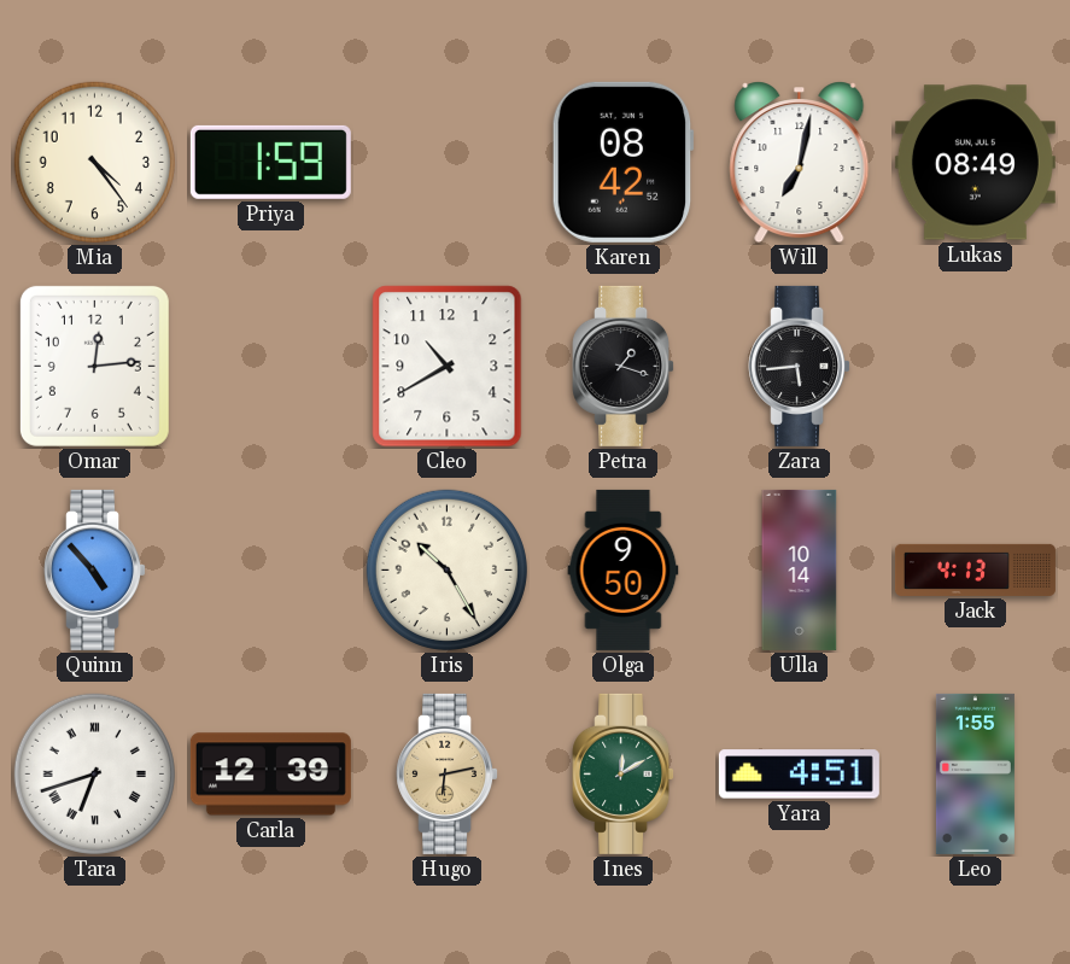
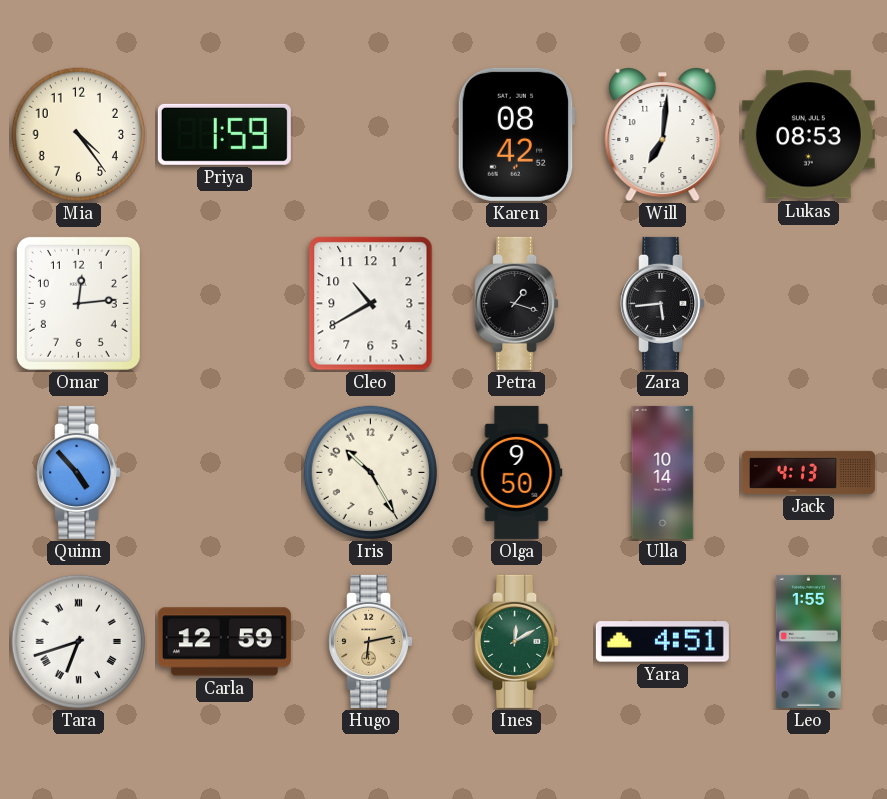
Will: 7:02 -> 7:01 (663, 135)
Lukas: 08:49 -> 08:53 (808, 135)
Carla: 12:39 -> 12:59 (224, 642)
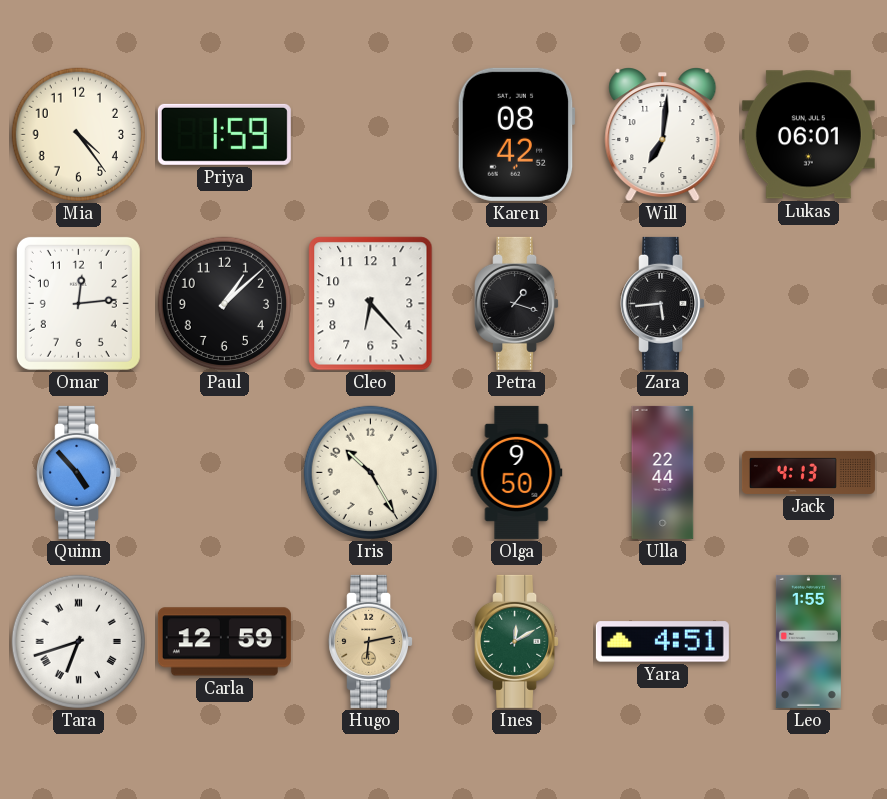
Lukas: 08:53 -> 06:01 (808, 135)
Paul: none -> 1:08 (224, 303)
Cleo: 10:40 -> 6:23 (371, 304)
Ulla: 10:14 -> 22:44 (663, 472)
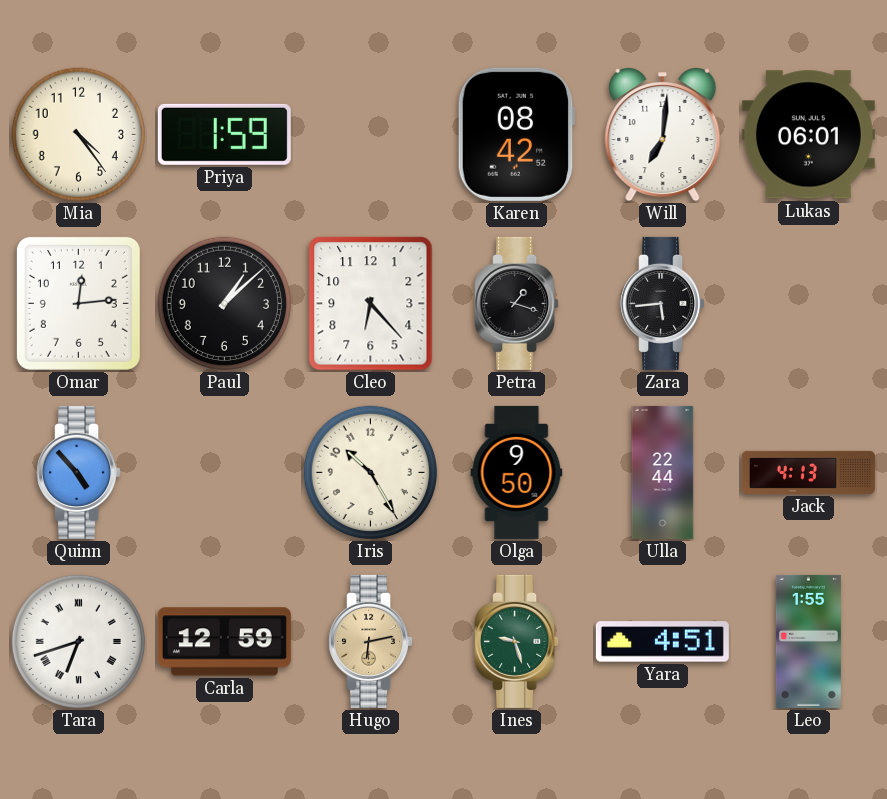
Ines: 12:10 -> 9:27 (517, 641)
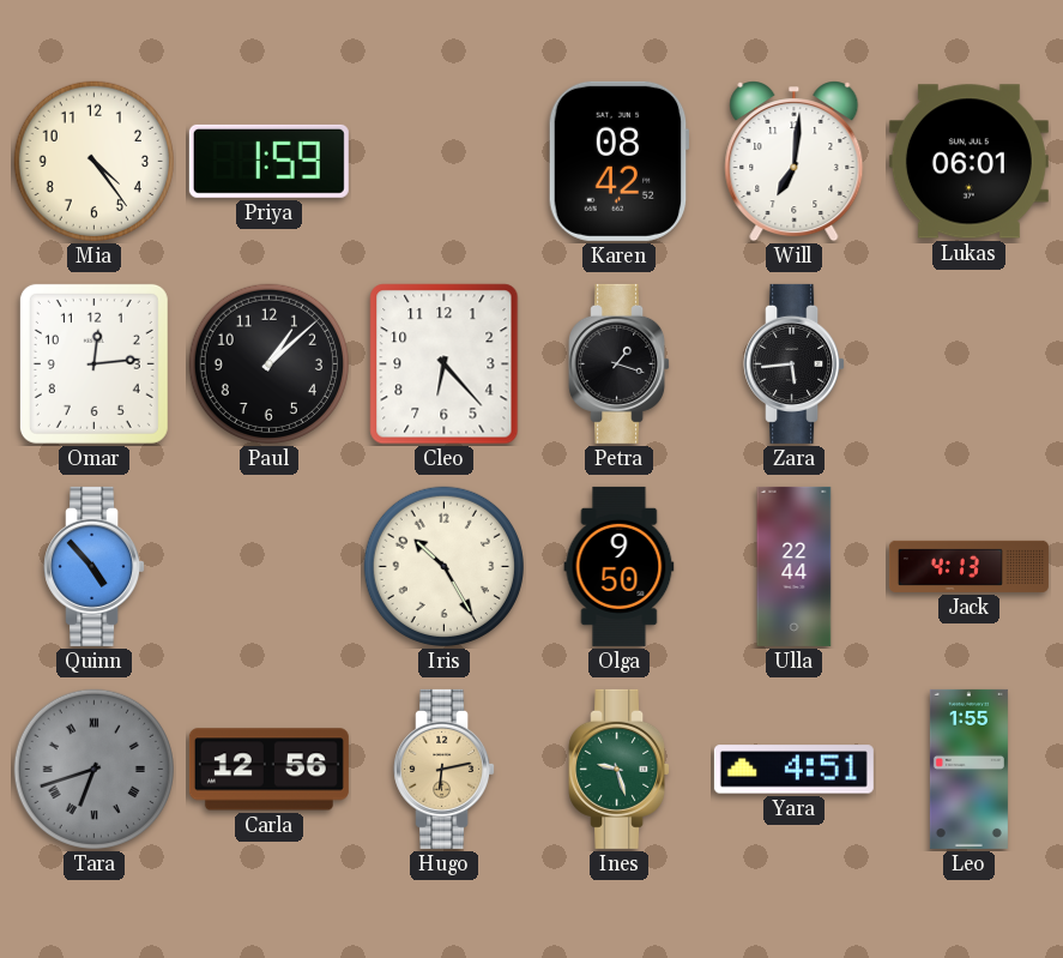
Tara dial: white -> grey (93, 769)
Carla: 12:59 -> 12:56 (268, 770)
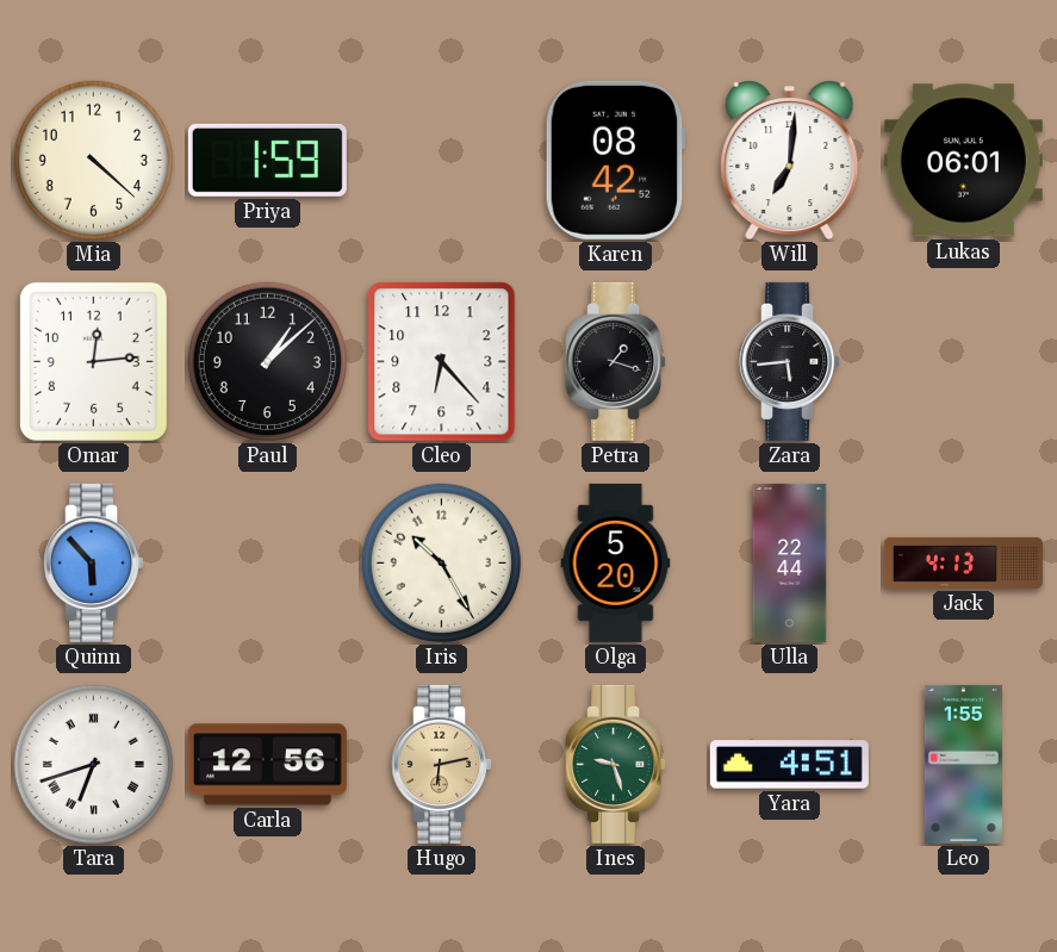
Mia: 4:24 -> 4:22 (93, 160)
Quinn: 4:53 -> 5:53 (94, 562)
Olga: 9:50 -> 5:20 (616, 562)
Tara dial: grey -> white (93, 764)
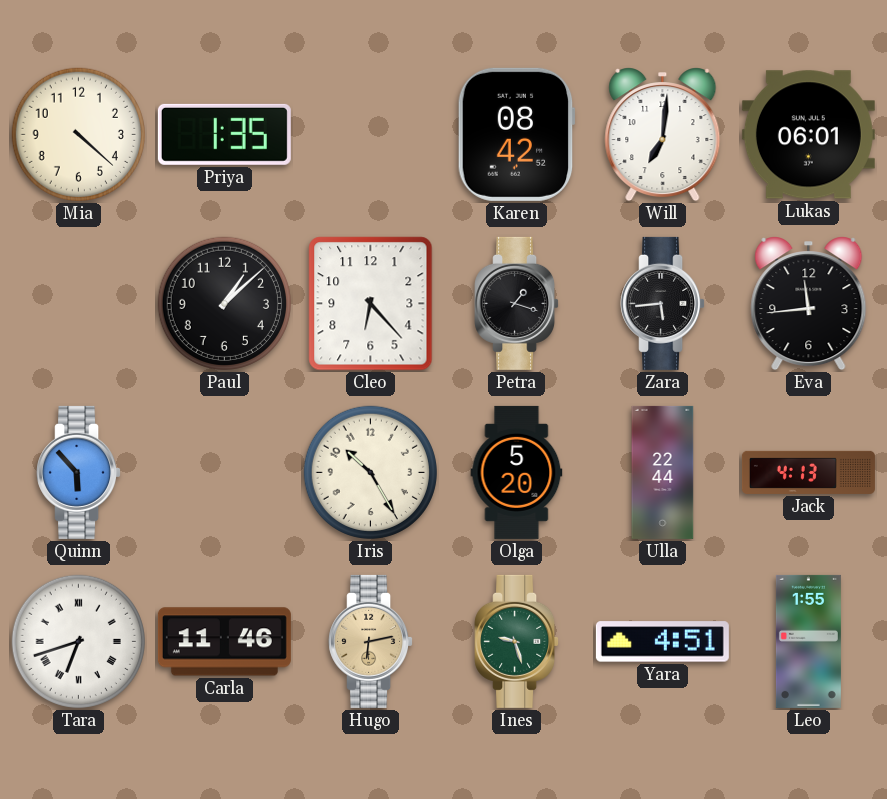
Priya: 1:59 -> 1:35 (224, 134)
Omar: 12:14 -> none (93, 361)
Eva: none -> 11:44 (809, 304)
Carla: 12:56 -> 11:46 (224, 642)
